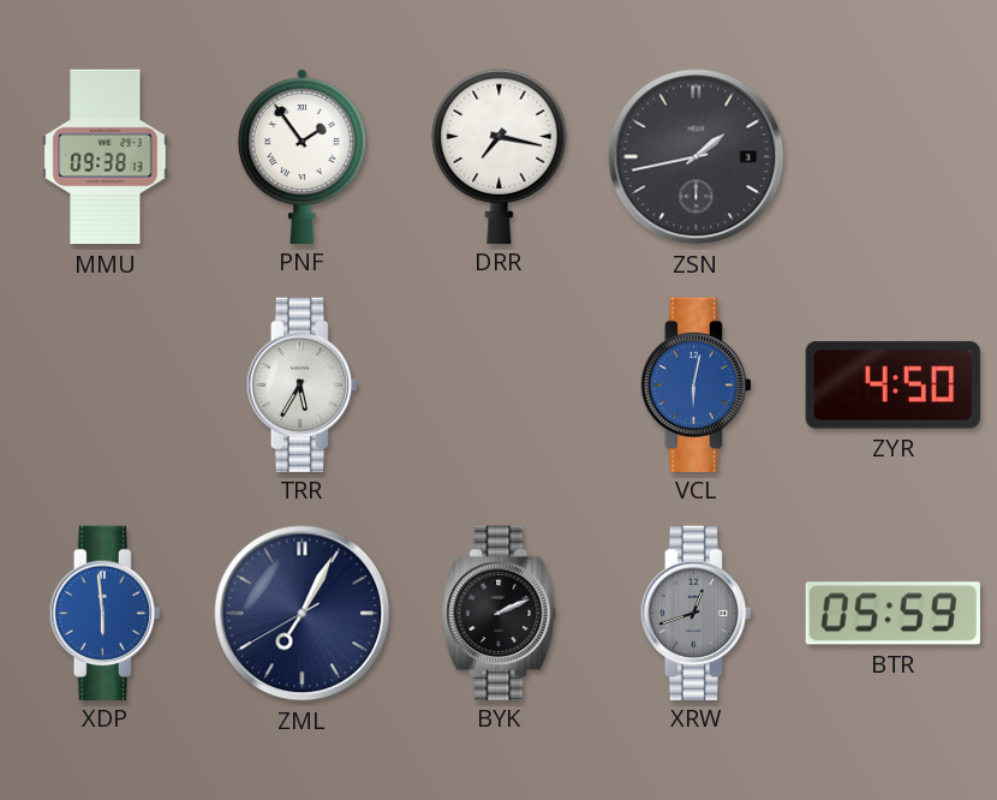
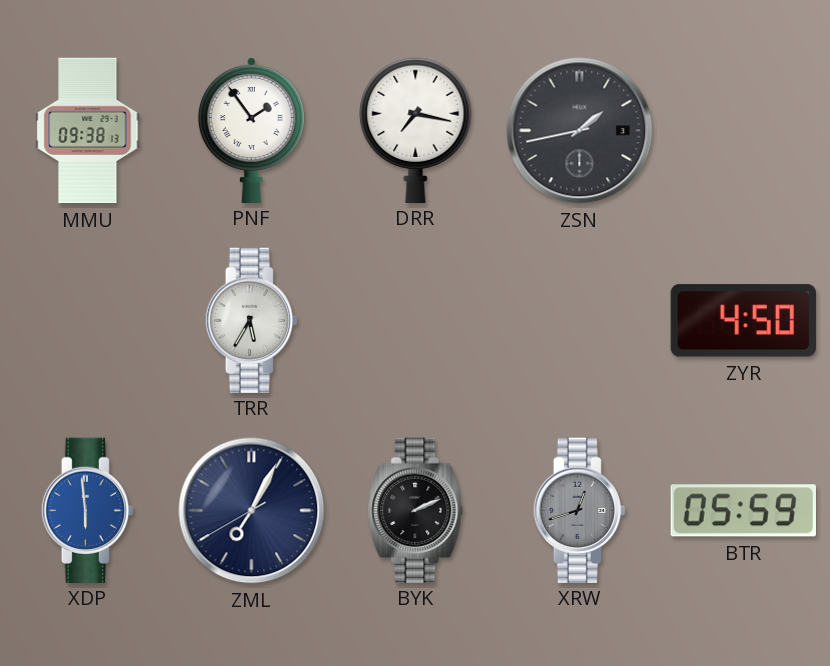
VCL: 6:02 -> none (695, 384)
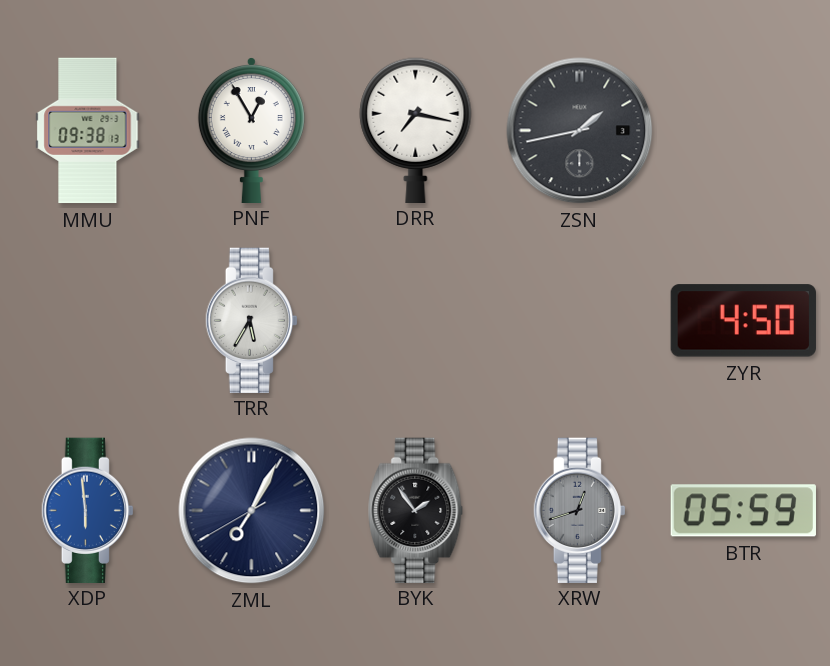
PNF: 1:54 -> 12:55 (251, 129)
BYK: 2:11 -> 1:54 (416, 510)
